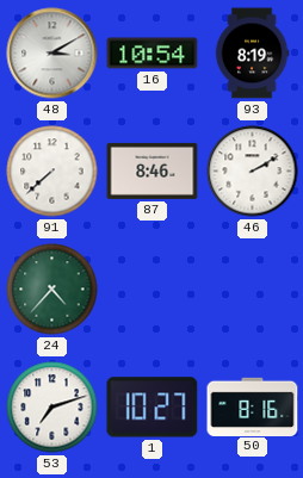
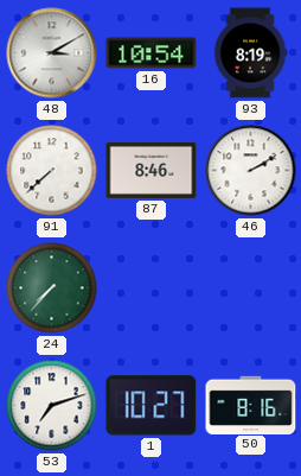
24: 4:37 -> 7:37 (52, 288)
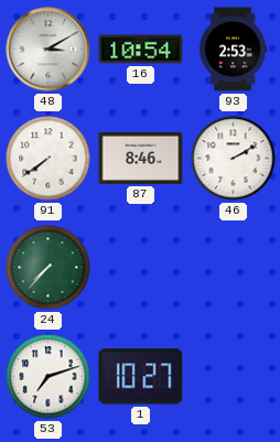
93: 8:19 -> 2:53 (233, 50)
91: 7:38 -> 7:39 (49, 159)
50: 8:16 -> none (251, 405)
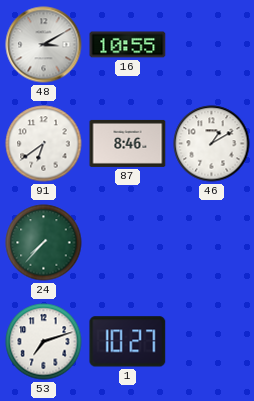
16: 10:54 -> 10:55 (128, 45)
93: 2:53 -> none (233, 50)
91: 7:39 -> 6:39 (44, 144)
46: 2:10 -> 1:10 (212, 144)
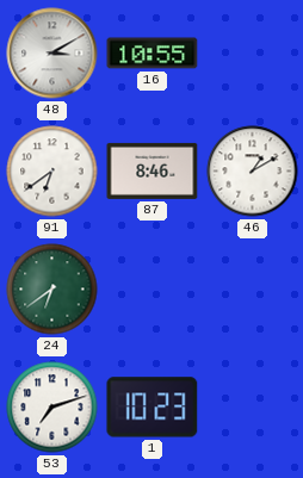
24: 7:37 -> 6:39 (52, 290)
1: 10:27 -> 10:23 (153, 408)
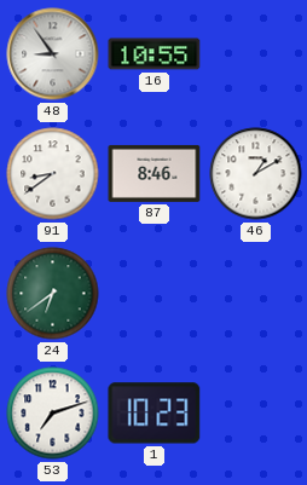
48: 3:10 -> 8:54 (53, 54)
91: 6:39 -> 8:39 (53, 174)
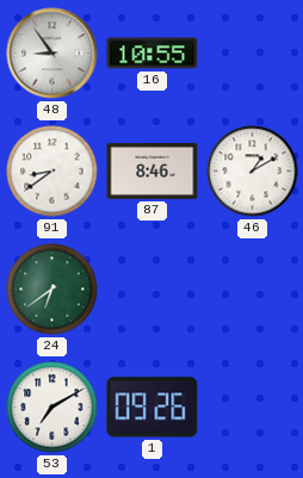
53: 7:12 -> 7:10 (52, 408)
1: 10:23 -> 09:26 (153, 408)
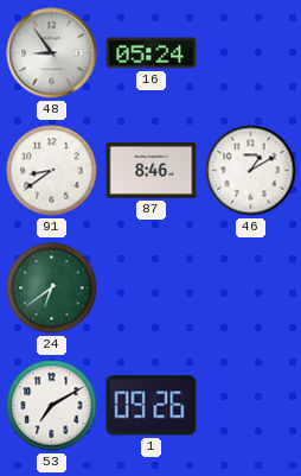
16: 10:55 -> 05:24 (152, 53)
